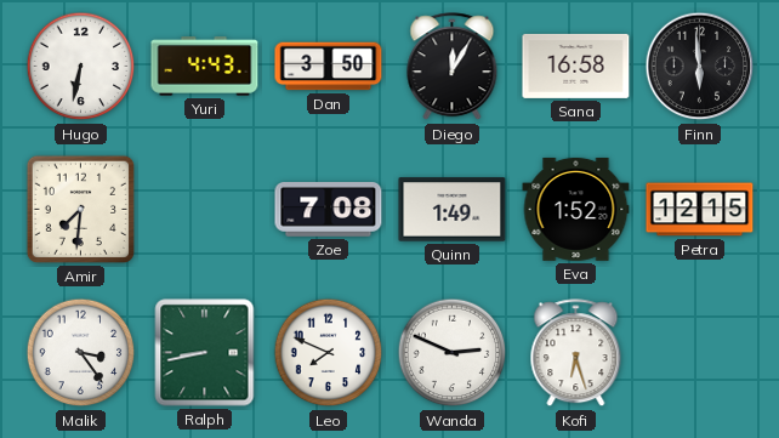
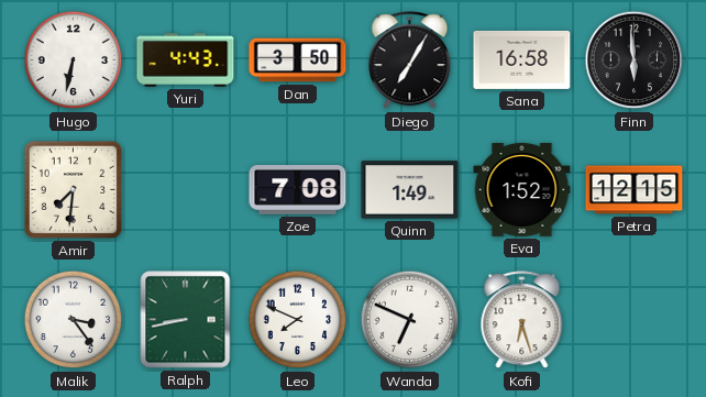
Diego: 12:05 -> 7:05 (410, 60)
Wanda: 2:49 -> 6:49 (410, 320)
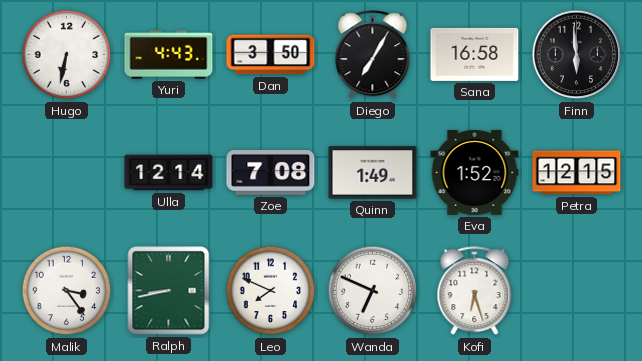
Amir: 7:31 -> none (73, 189)
Ulla: none -> 12:14 (169, 173)
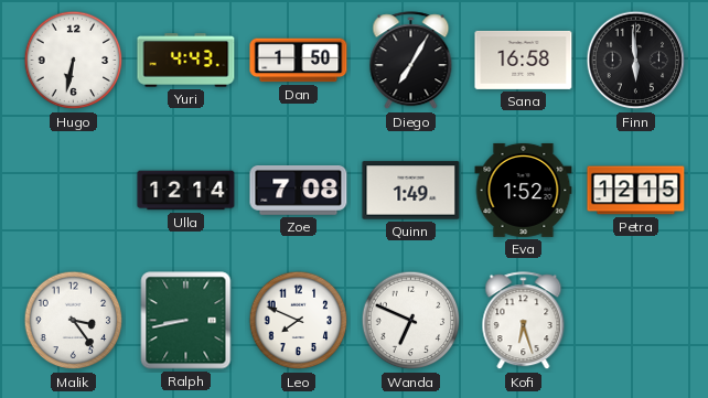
Dan: 3:50 -> 1:50 (299, 61)
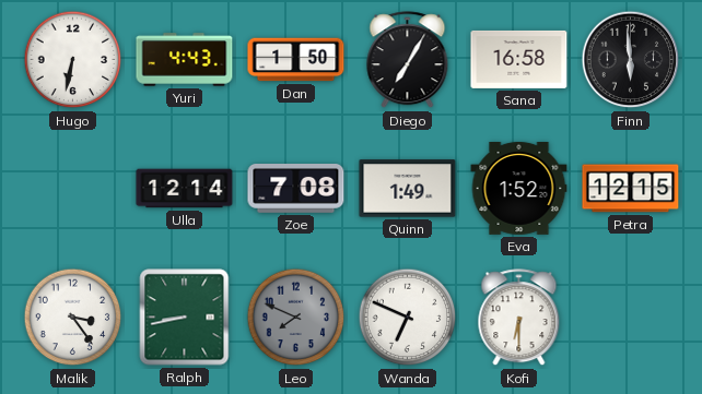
Leo dial: white -> grey (296, 318)
Kofi: 6:27 -> 6:30 (519, 318)
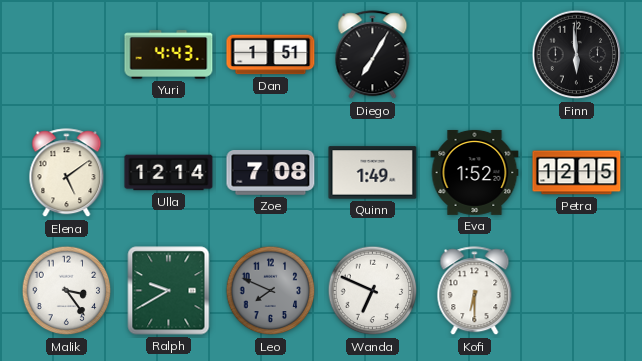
Hugo: 6:32 -> none (73, 60)
Dan: 1:50 -> 1:51 (271, 55)
Sana: 16:58 -> none (519, 59)
Elena: none -> 5:09 (67, 173)
Ralph: 8:43 -> 9:40 (169, 291)
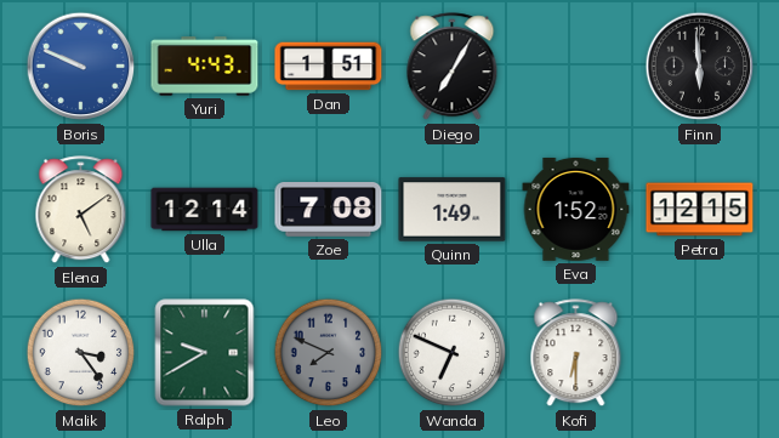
Boris: none -> 9:49 (81, 67)
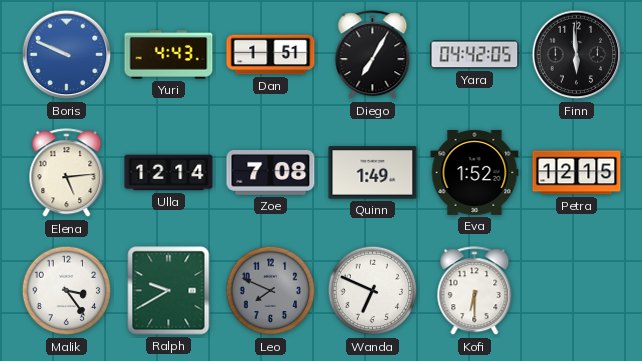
Yara: none -> 04:42 (475, 55)
Elena: 5:09 -> 5:14 (67, 173)
